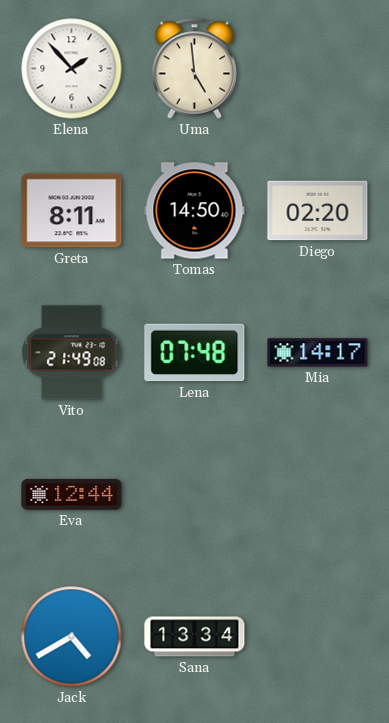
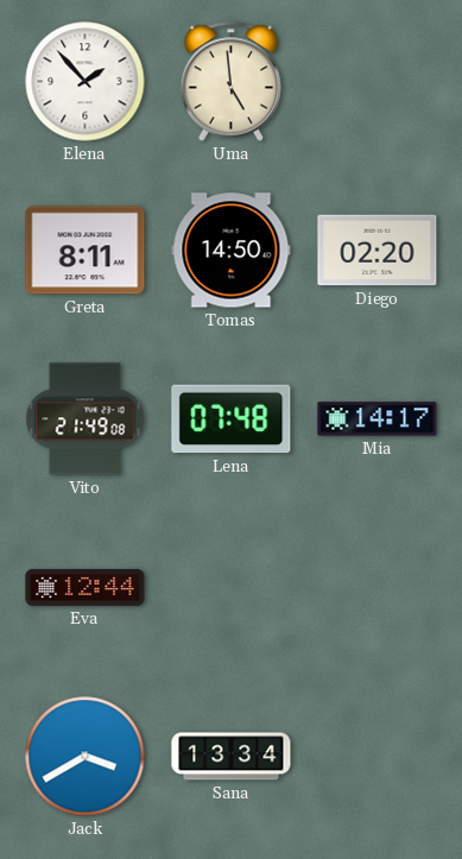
Jack: 4:40 -> 3:40 (86, 757)
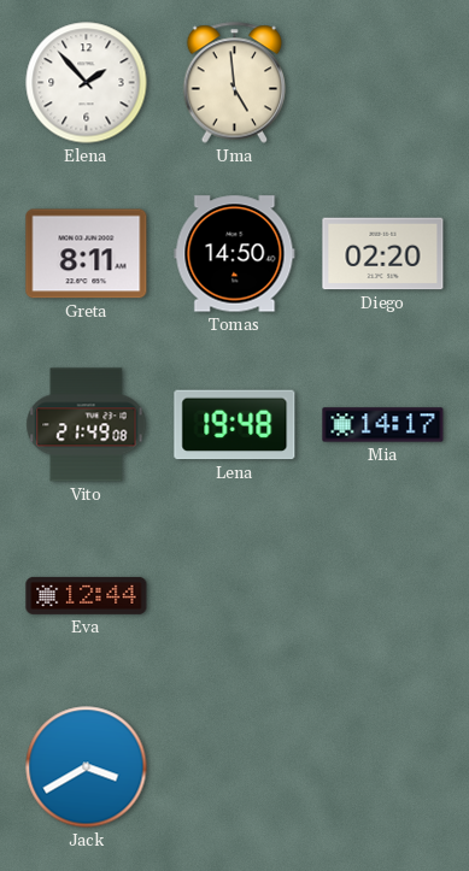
Lena: 07:48 -> 19:48 (235, 425)
Sana: 13:34 -> none (232, 757)
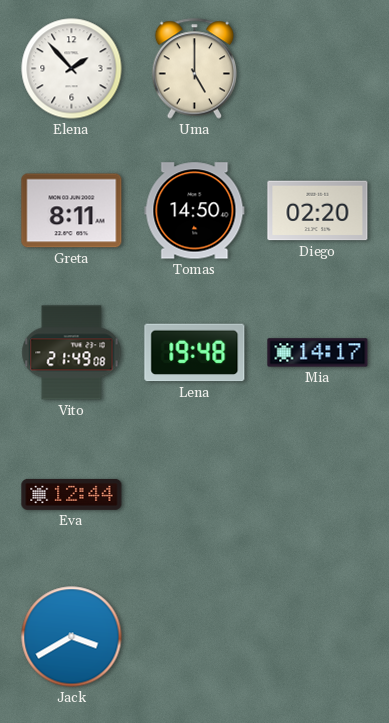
Uma: 4:59 -> 5:00 (195, 69)
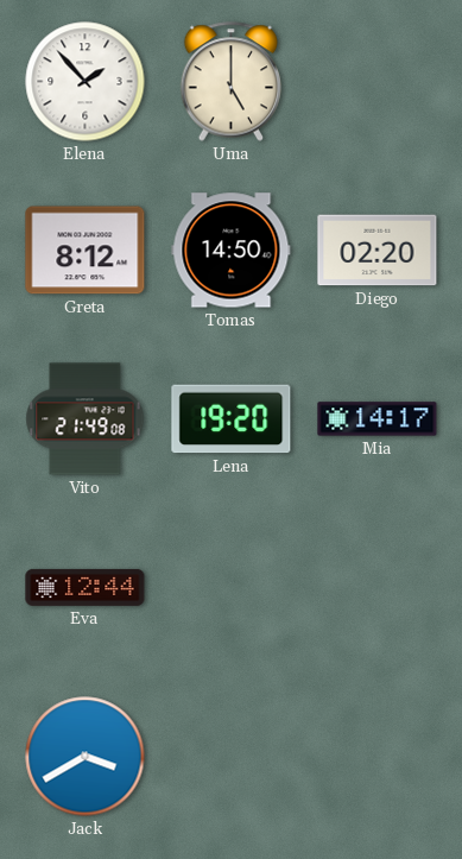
Greta: 8:11 -> 8:12 (86, 251)
Lena: 19:48 -> 19:20 (232, 419)
